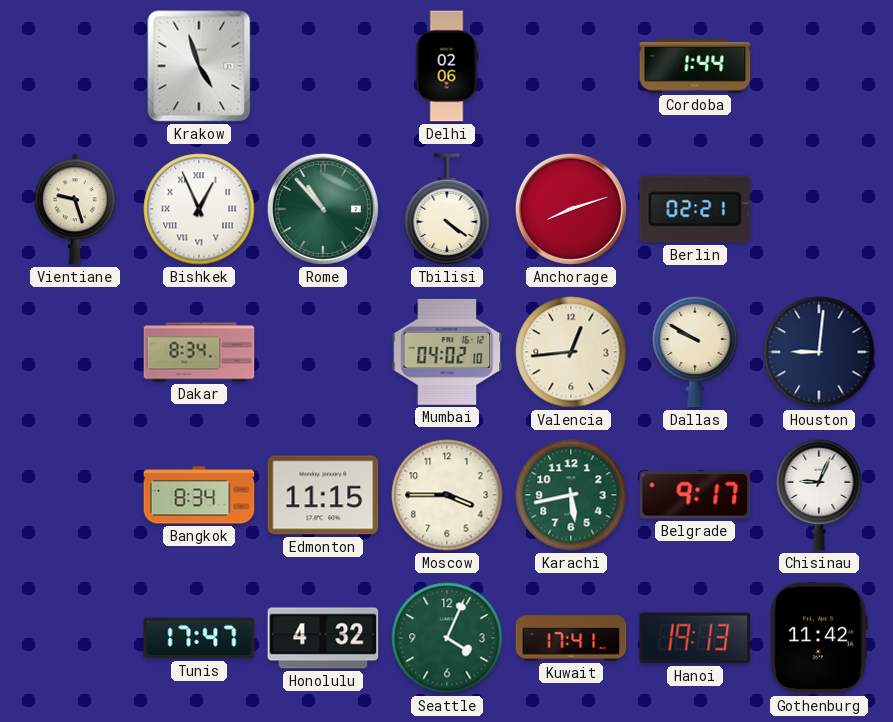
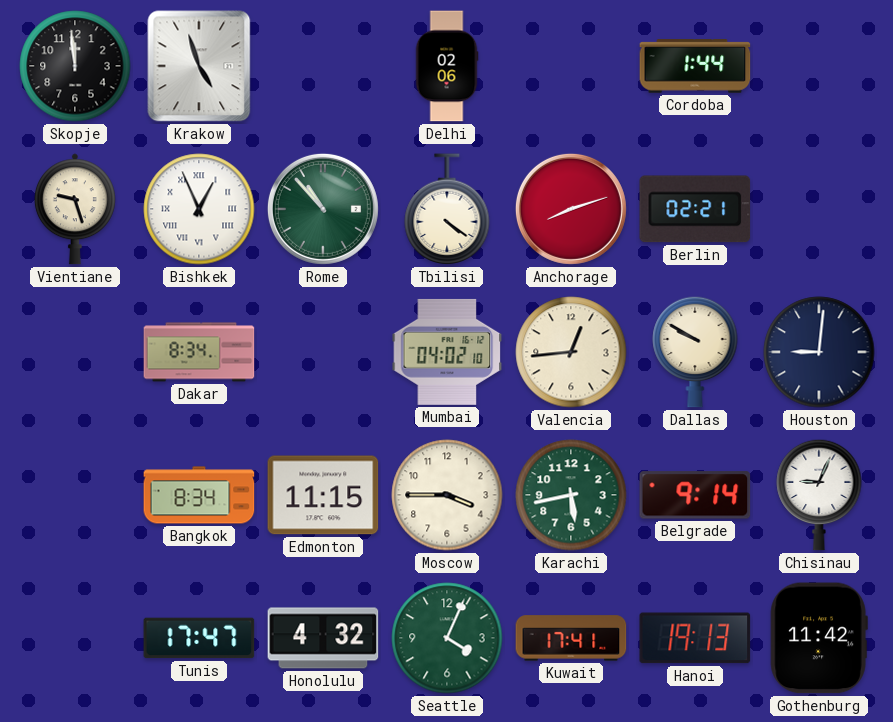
Skopje: none -> 11:59 (75, 66)
Belgrade: 9:17 -> 9:14 (695, 495)
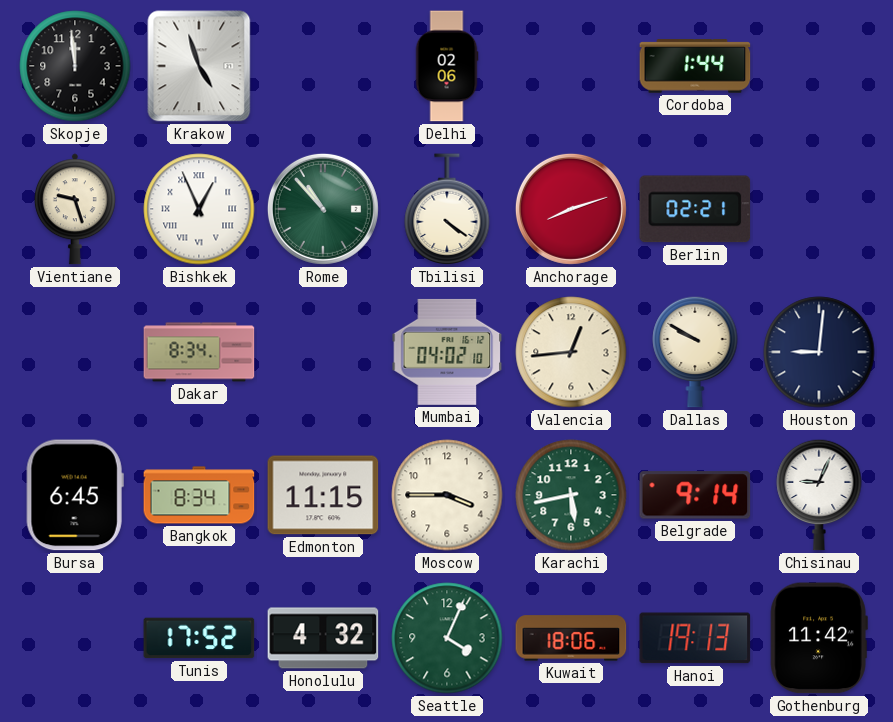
Bursa: none -> 6:45 (75, 495)
Tunis: 17:47 -> 17:52 (199, 638)
Kuwait: 17:41 -> 18:06 (571, 638)
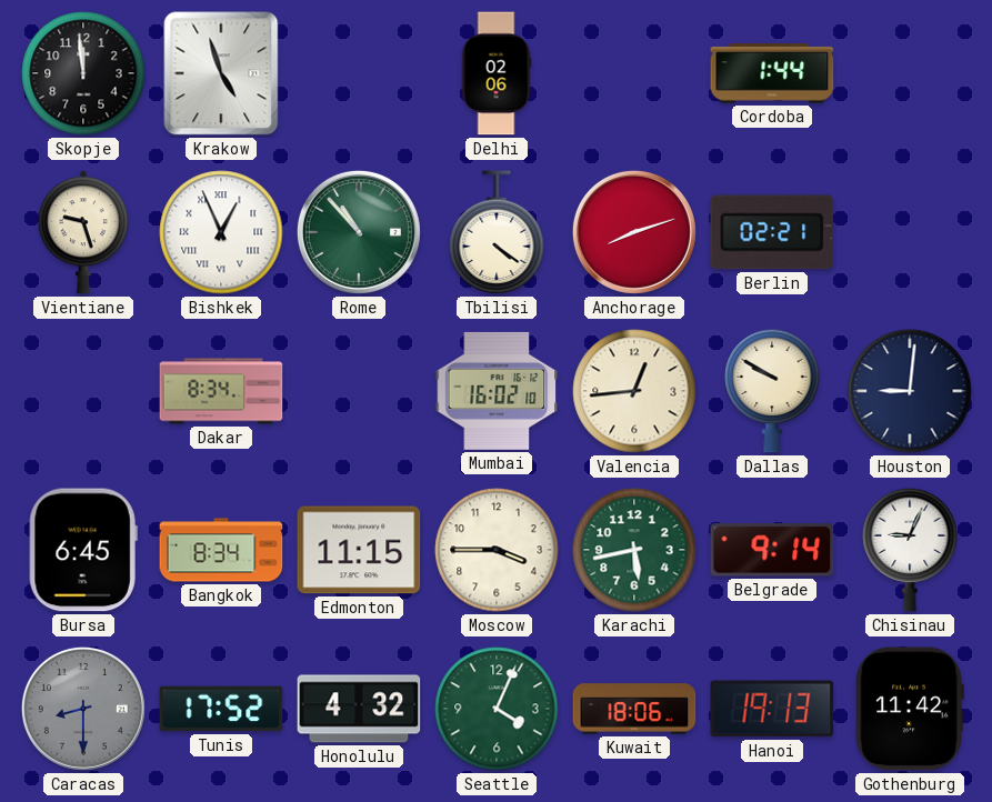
Mumbai: 04:02 -> 16:02 (497, 391)
Caracas: none -> 8:30 (83, 709)
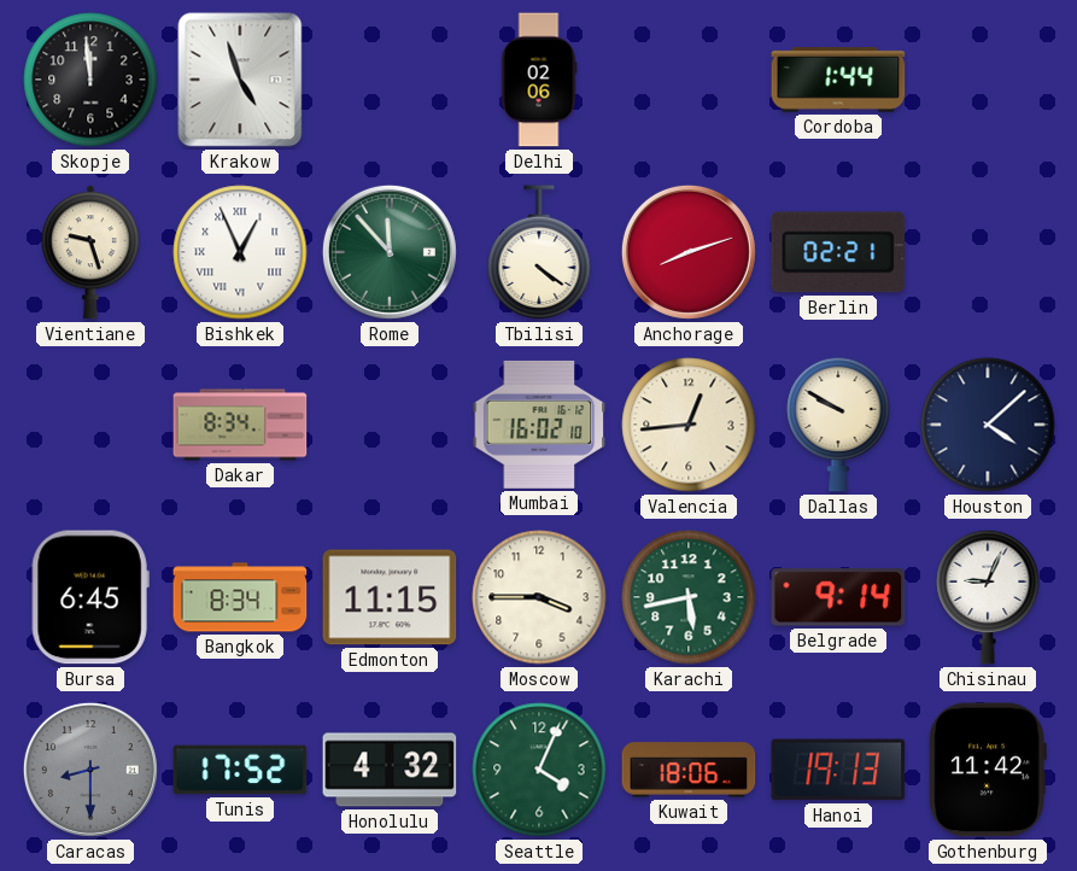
Rome: 10:53 -> 11:53 (390, 252)
Houston: 9:01 -> 4:08 (988, 425)
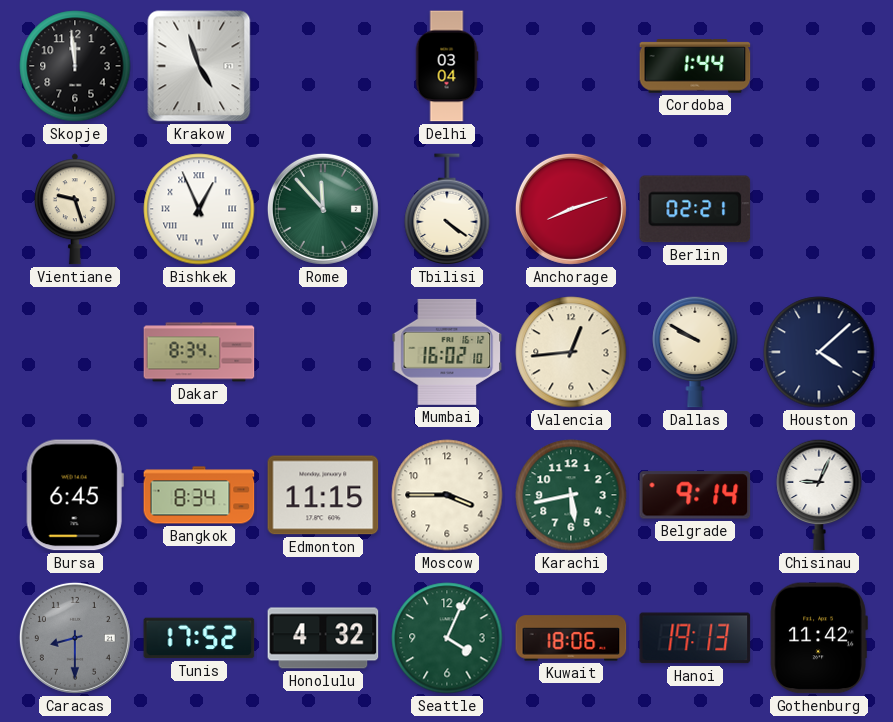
Delhi: 02:06 -> 03:04 (447, 66)
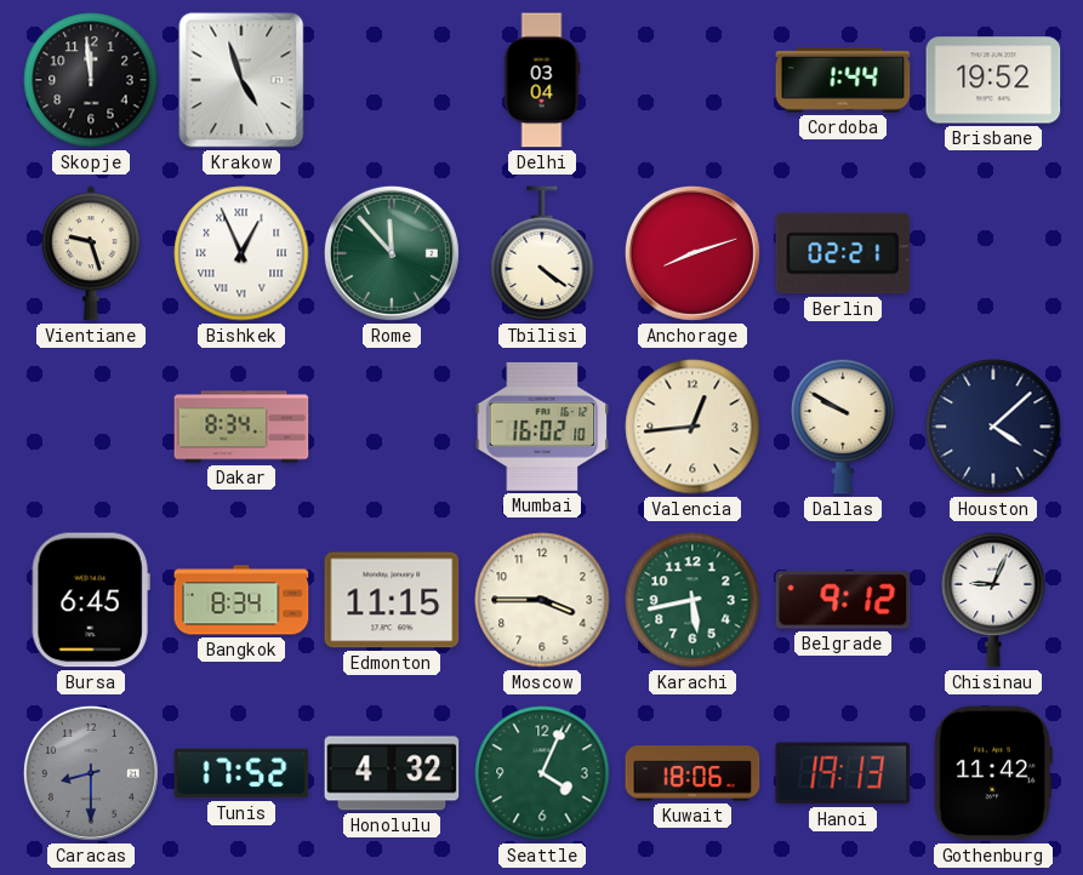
Brisbane: none -> 19:52 (993, 80)
Belgrade: 9:14 -> 9:12 (843, 600)
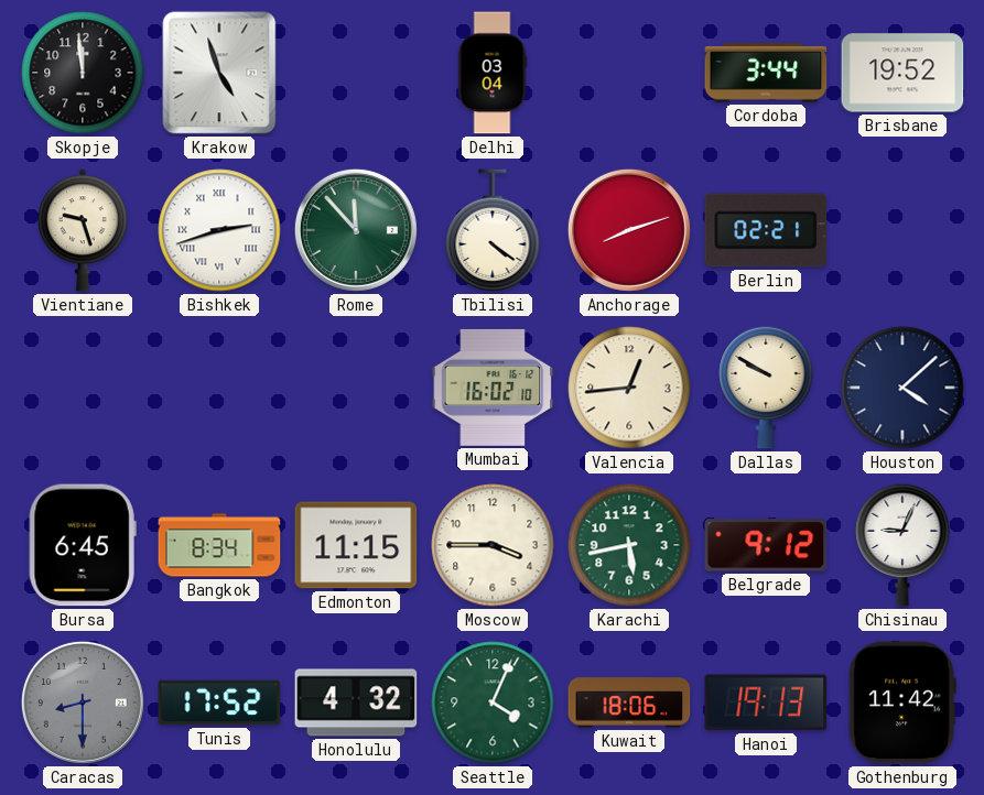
Cordoba: 1:44 -> 3:44 (766, 73)
Bishkek: 12:56 -> 2:42 (219, 230)
Dakar: 8:34 -> none (241, 427)
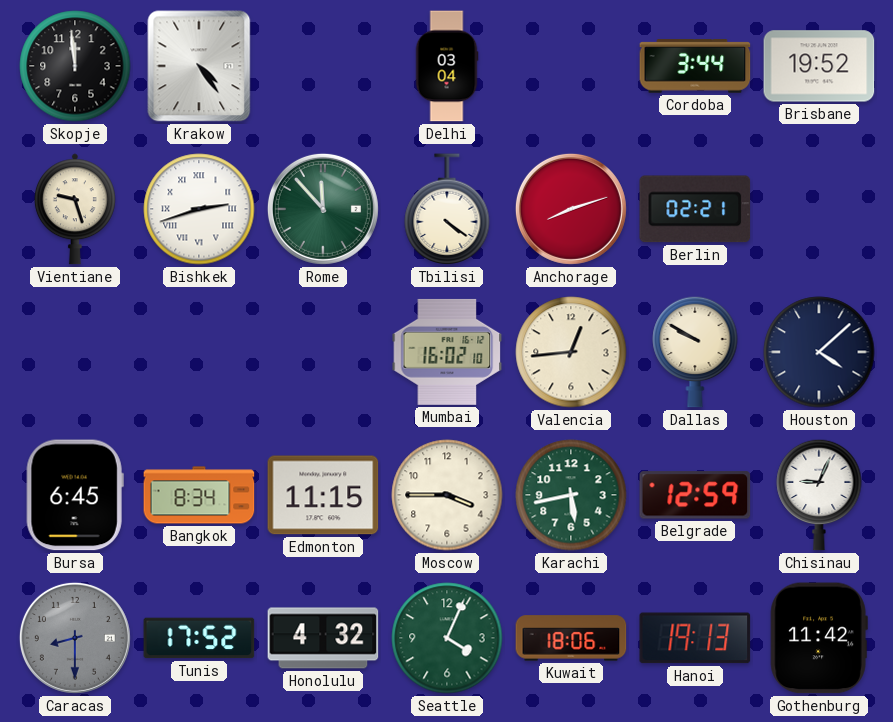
Krakow: 4:57 -> 4:24 (199, 66)
Belgrade: 9:12 -> 12:59 (695, 495)
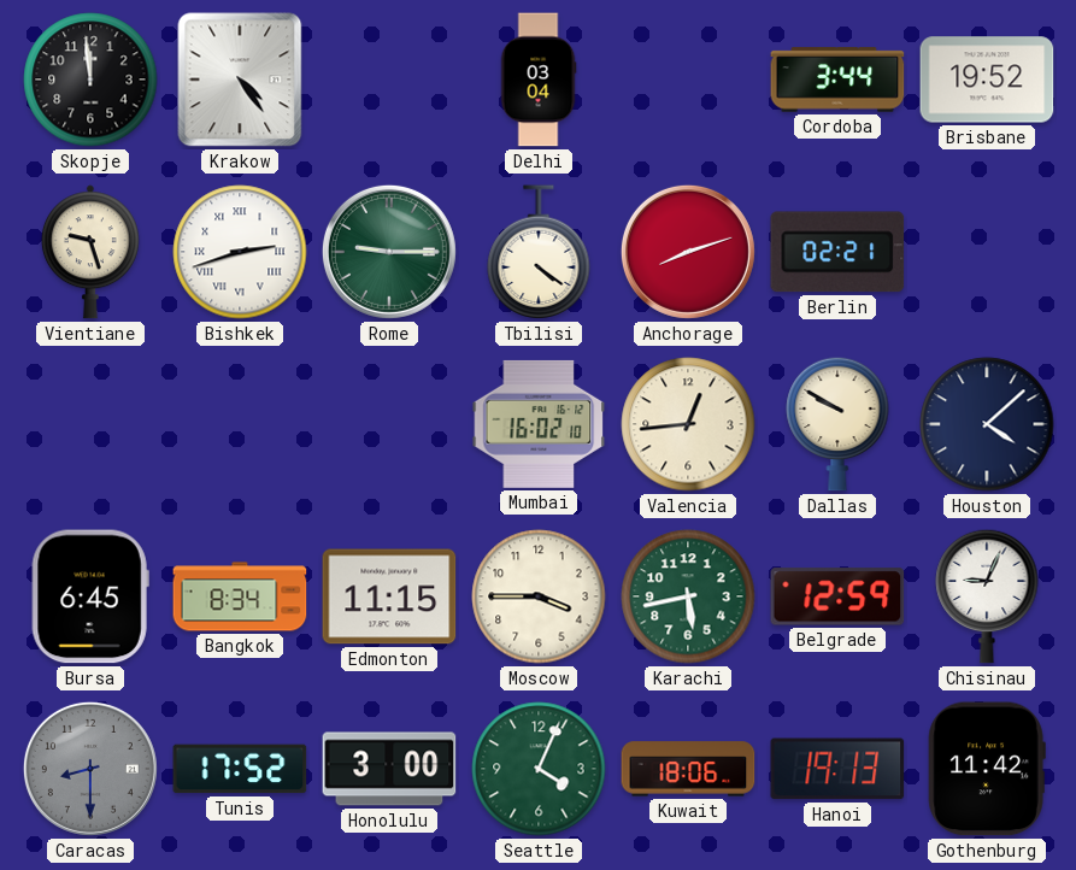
Rome: 11:53 -> 9:15 (389, 252)
Honolulu: 4:32 -> 3:00 (389, 769)
